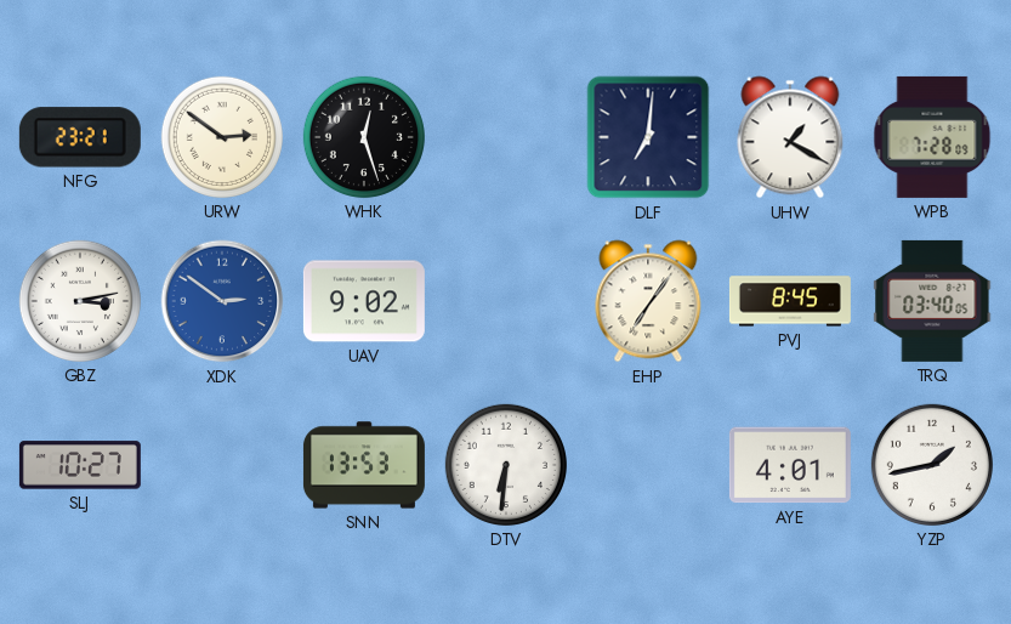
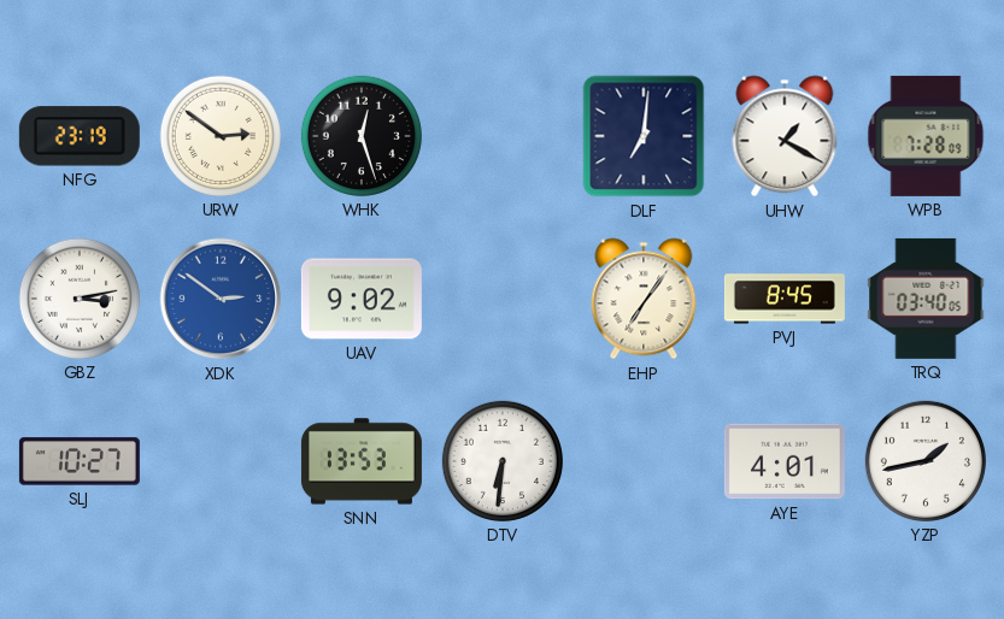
NFG: 23:21 -> 23:19 (80, 136)
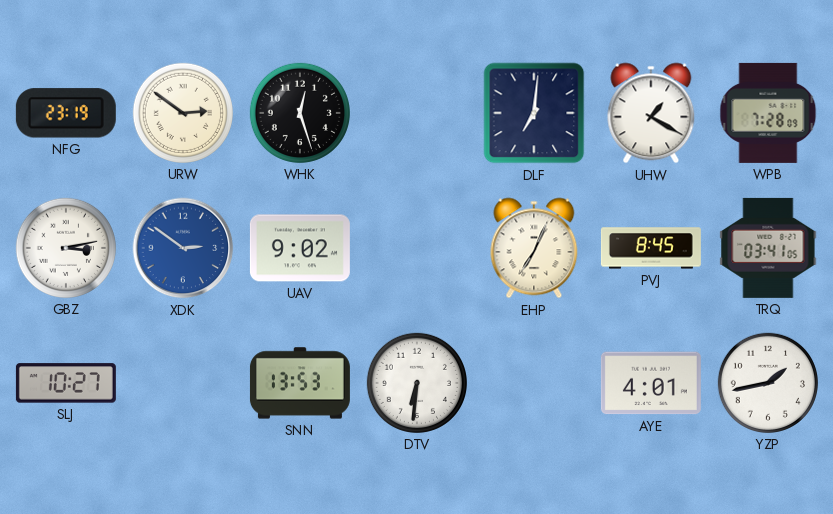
EHP: 7:06 -> 7:04 (534, 248)
TRQ: 03:40 -> 03:41 (768, 248)
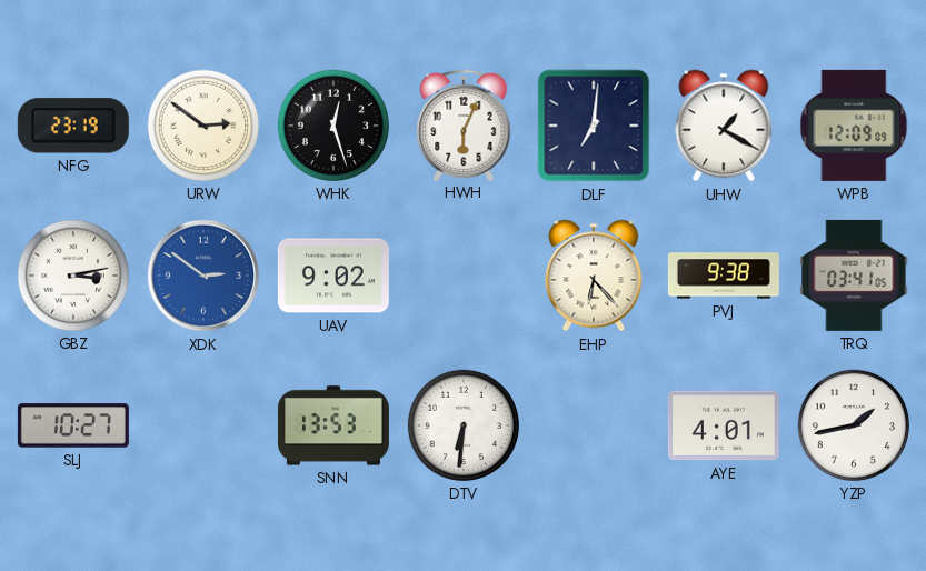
HWH: none -> 6:04 (464, 124)
WPB: 7:28 -> 12:09 (854, 126)
EHP: 7:04 -> 6:23 (594, 276)
PVJ: 8:45 -> 9:38 (724, 276)
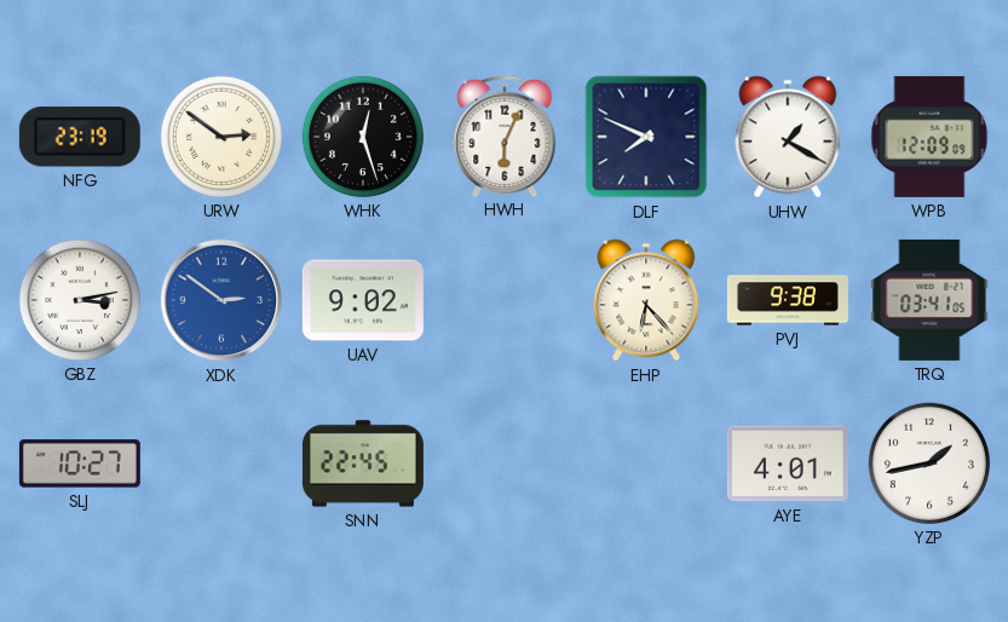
DLF: 7:01 -> 7:49 (646, 137)
SNN: 13:53 -> 22:45 (363, 463)
DTV: 6:31 -> none (464, 425)
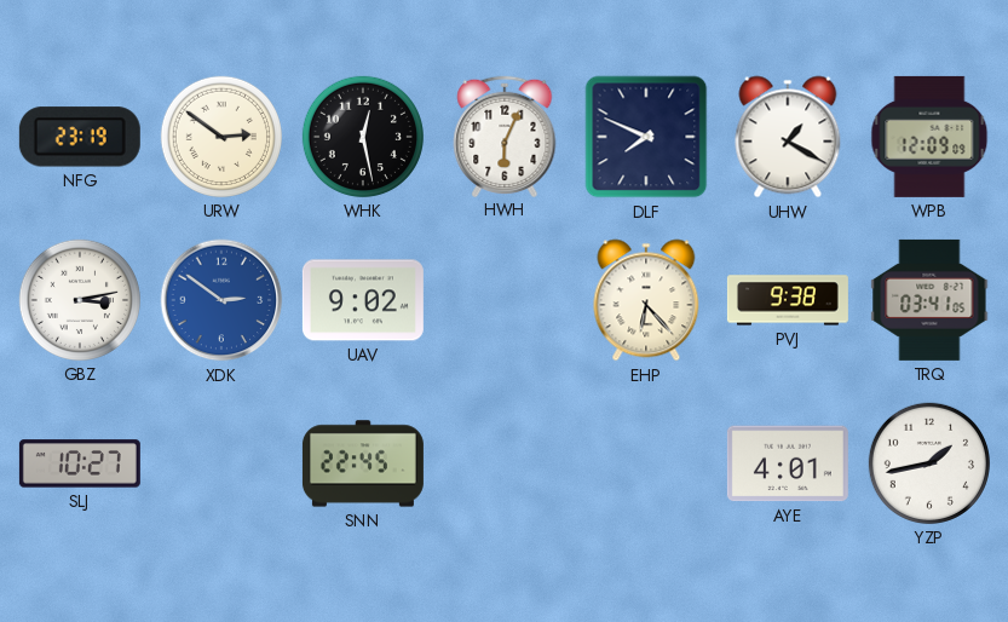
WHK: 12:27 -> 12:28 (363, 137)
